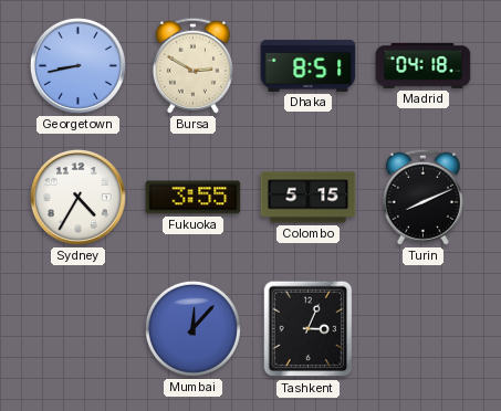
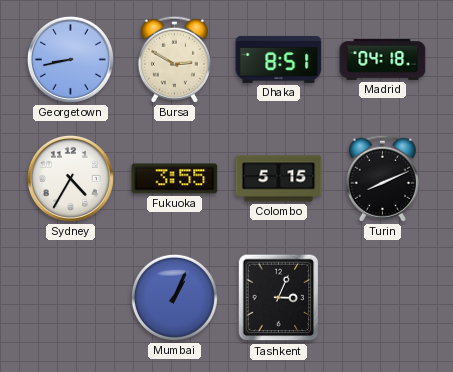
Mumbai: 12:07 -> 1:04 (174, 297)
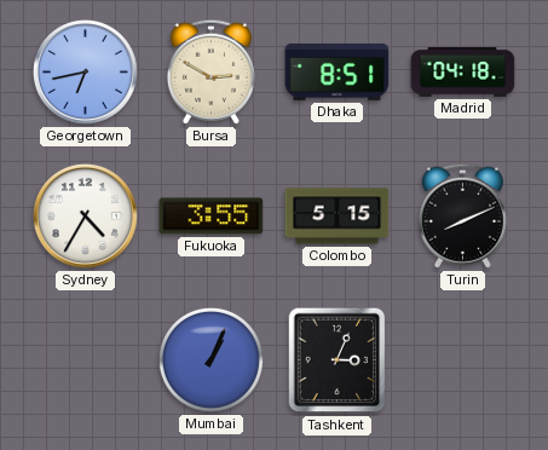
Georgetown: 8:43 -> 6:43 (85, 71)
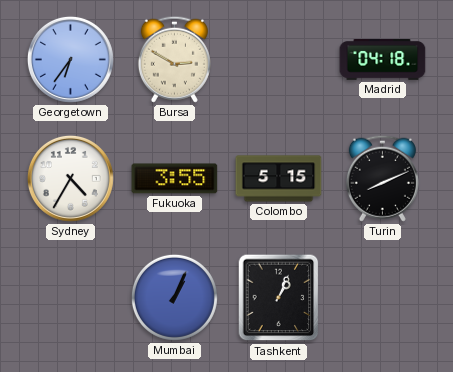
Georgetown: 6:43 -> 6:36 (70, 59)
Dhaka: 8:51 -> none (338, 71)
Tashkent: 3:04 -> 1:04 (279, 298)
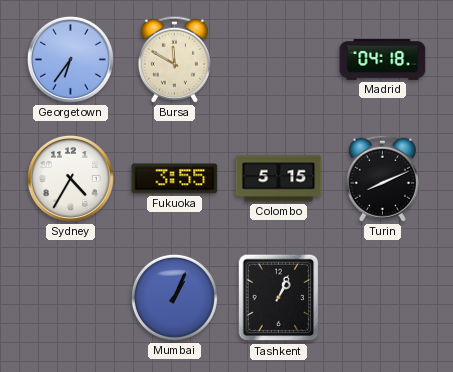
Bursa: 2:50 -> 11:50 (174, 59)
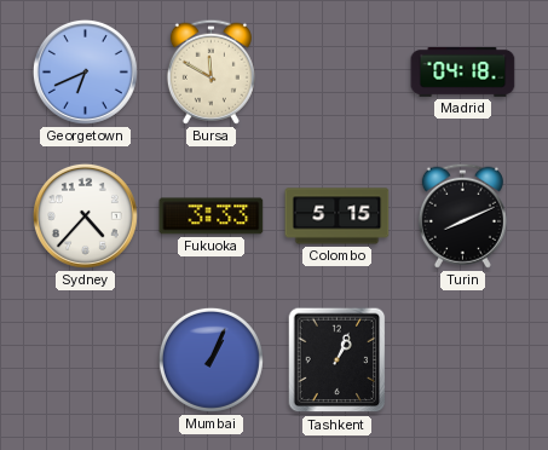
Georgetown: 6:36 -> 6:41 (85, 71)
Sydney: 4:35 -> 4:37 (85, 215)
Fukuoka: 3:55 -> 3:33 (212, 217)
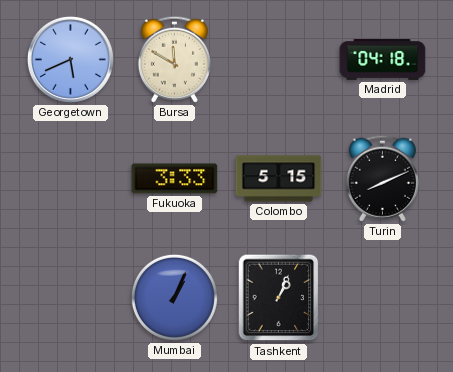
Georgetown: 6:41 -> 5:41 (70, 59)
Sydney: 4:37 -> none (85, 215)
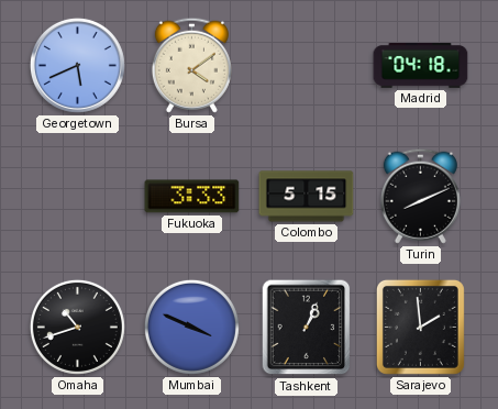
Bursa: 11:50 -> 4:09 (191, 65)
Omaha: none -> 10:42 (77, 327)
Mumbai: 1:04 -> 3:49 (191, 327)
Sarajevo: none -> 1:59 (420, 327)
